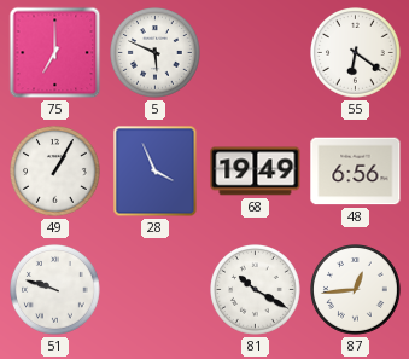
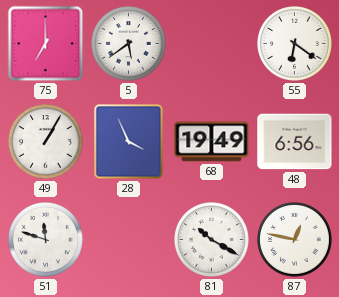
5: 5:49 -> 5:39 (129, 44)
51: 9:48 -> 11:48 (46, 240)
87: 12:44 -> 12:47 (295, 240)
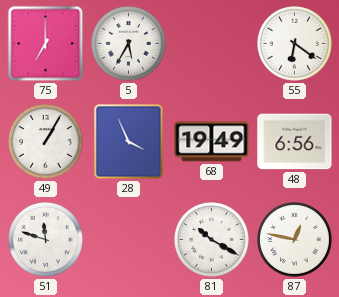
5: 5:39 -> 5:35 (129, 44)
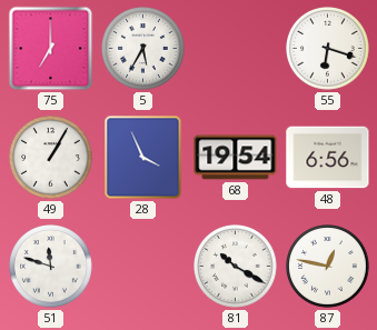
55: 6:21 -> 6:18 (328, 49)
68: 19:49 -> 19:54 (236, 158)
